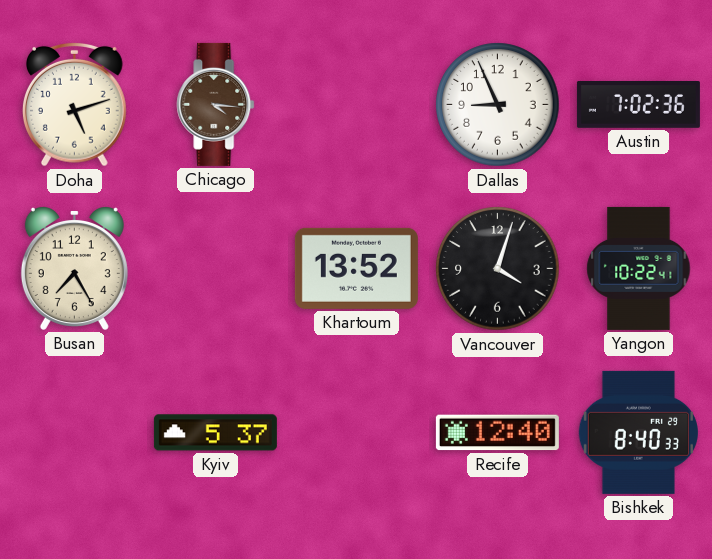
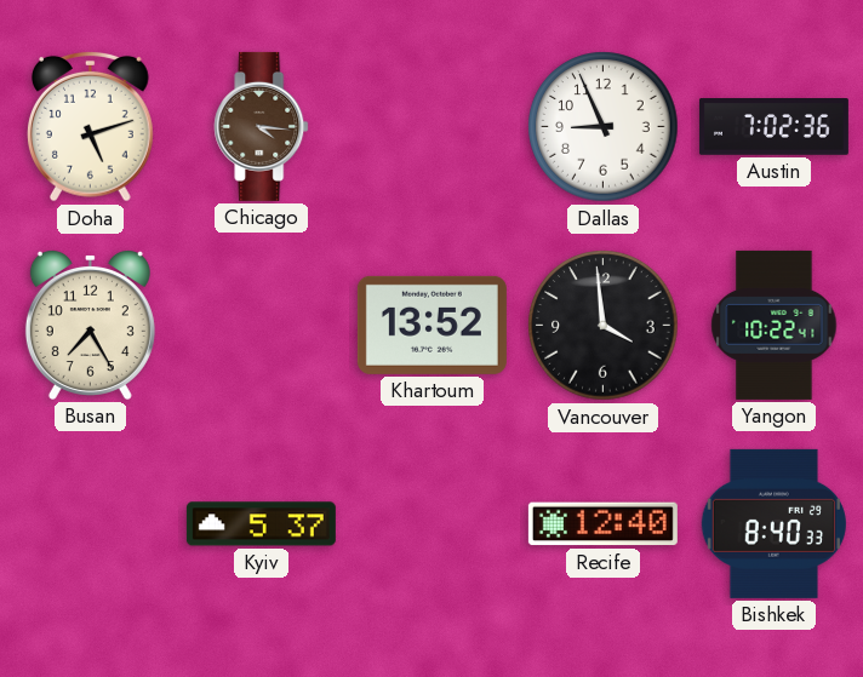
Vancouver: 4:03 -> 3:59 (604, 326)
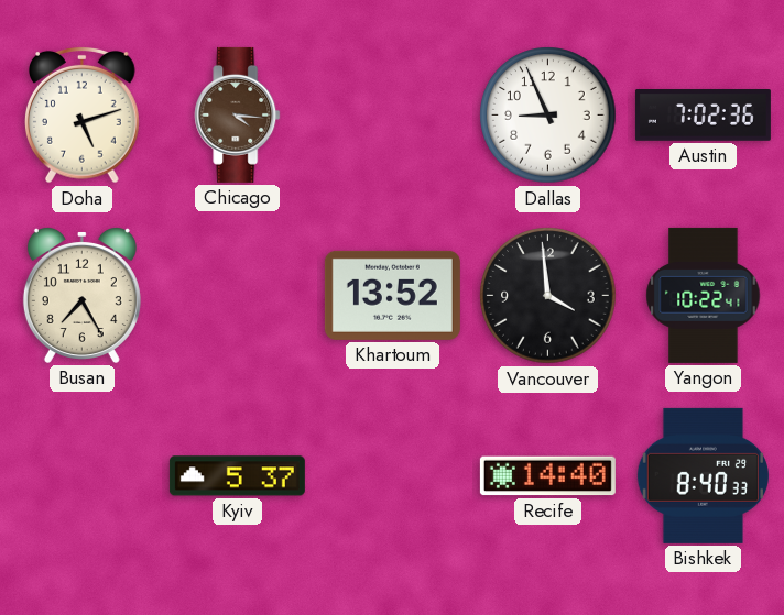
Recife: 12:40 -> 14:40 (547, 476)
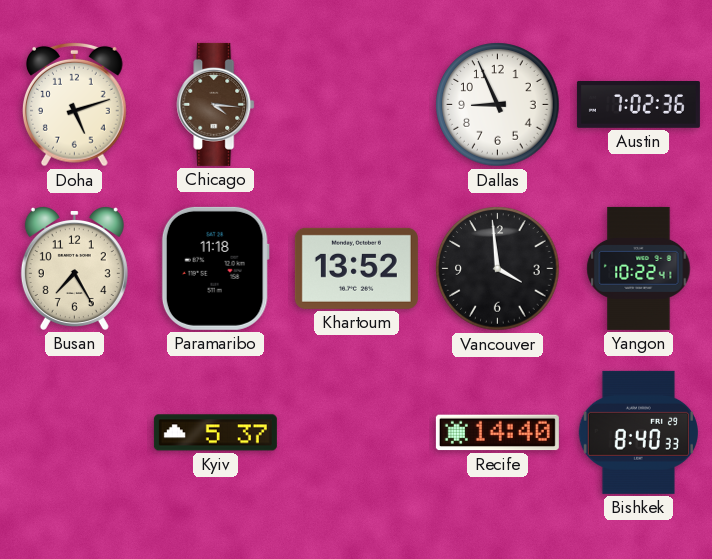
Paramaribo: none -> 11:18 (215, 268)
